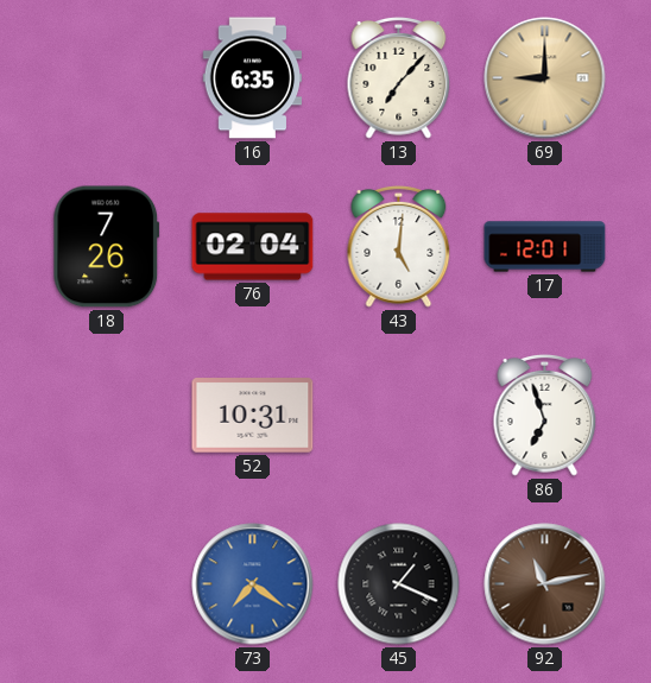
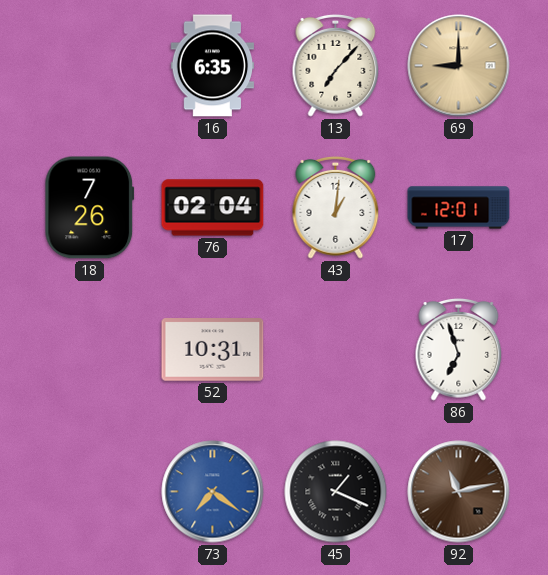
43: 5:01 -> 1:01 (336, 208)
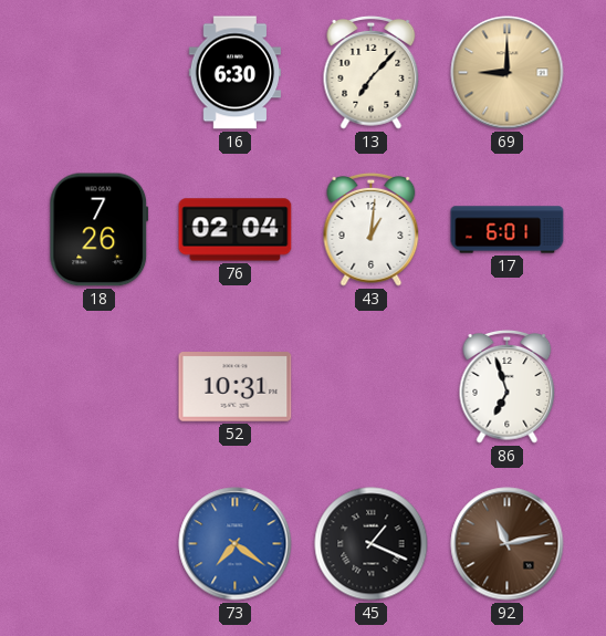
16: 6:35 -> 6:30 (236, 73)
17: 12:01 -> 6:01 (508, 230)
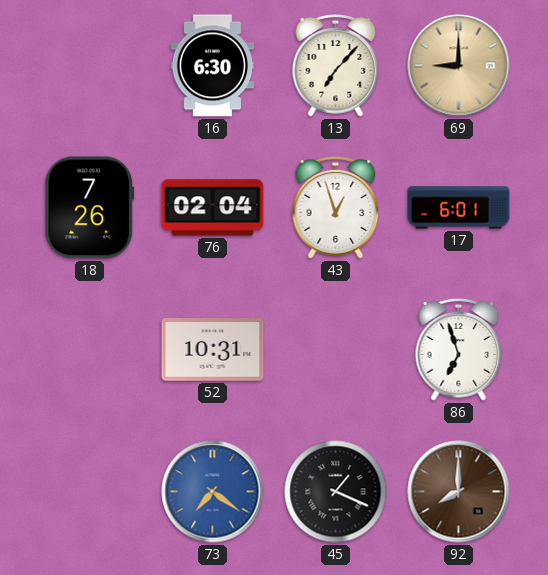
43: 1:01 -> 12:57 (336, 208)
92: 11:13 -> 8:00 (459, 492)
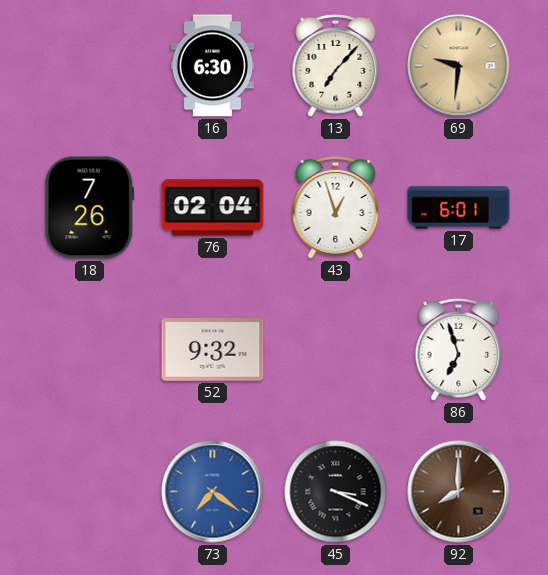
69: 9:00 -> 9:31 (459, 66)
52: 10:31 -> 9:32 (213, 350)
45: 1:19 -> 3:19 (336, 492)
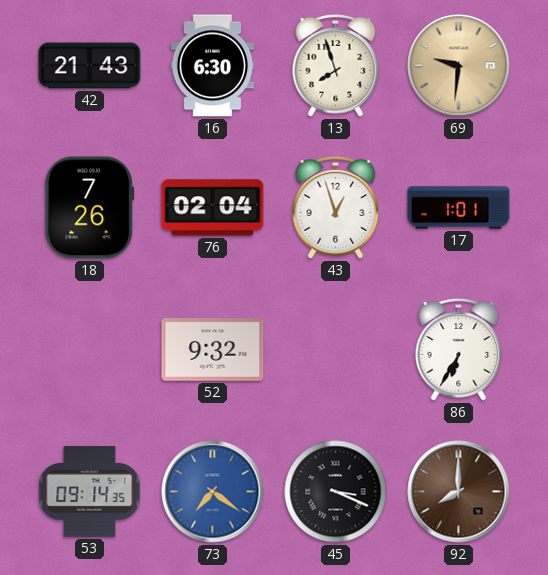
42: none -> 21:43 (90, 66)
13: 7:07 -> 7:57 (336, 66)
17: 6:01 -> 1:01 (459, 208)
86: 6:57 -> 6:35 (459, 350)
53: none -> 09:14 (90, 492)
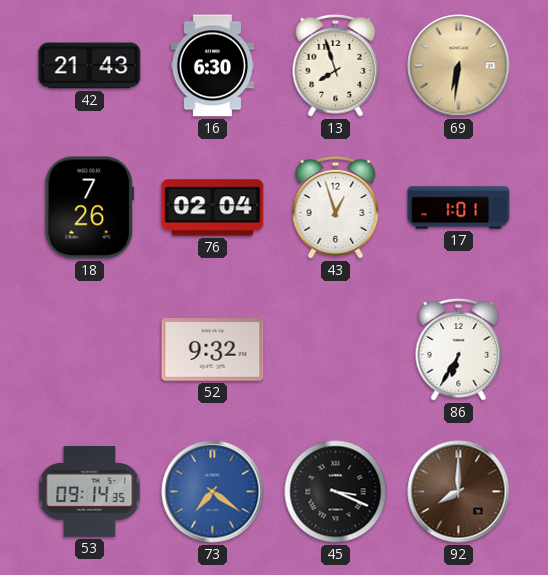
69: 9:31 -> 6:31 (459, 66)
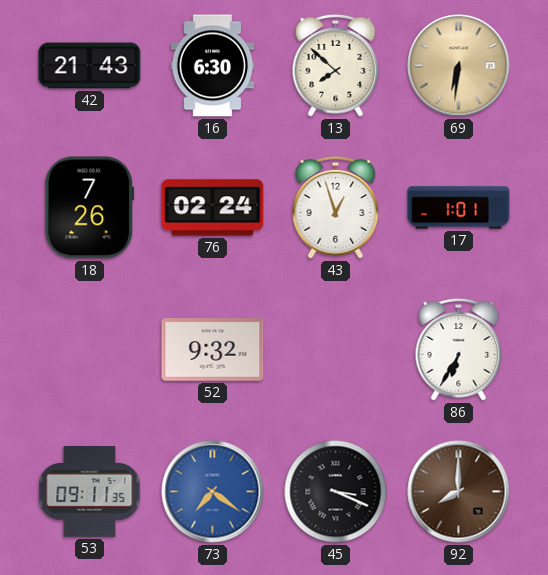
13: 7:57 -> 7:52 (336, 66)
76: 02:04 -> 02:24 (213, 208)
53: 09:14 -> 09:11 (90, 492)
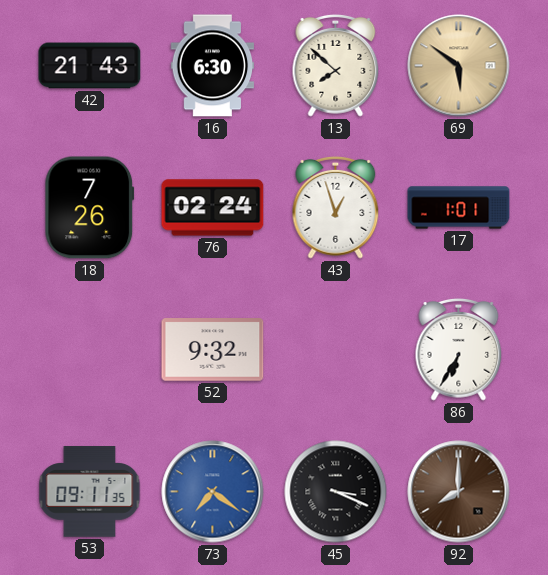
69: 6:31 -> 5:51 (459, 66)
